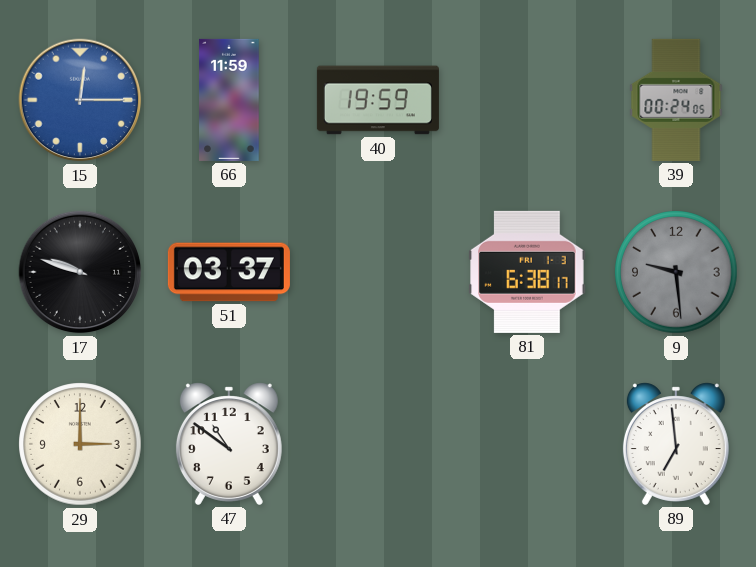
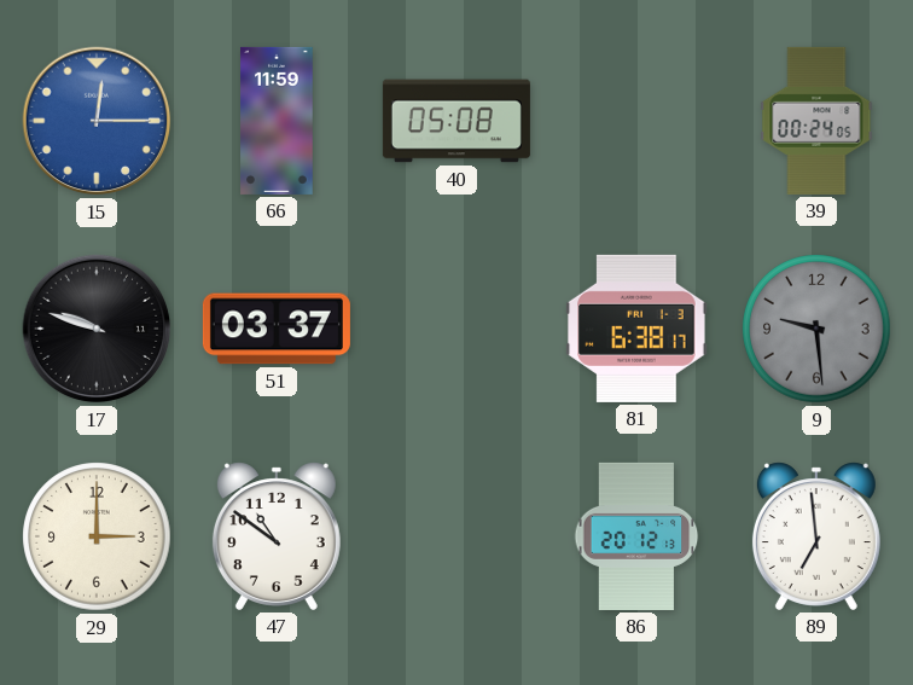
40: 19:59 -> 05:08 (456, 121)
86: none -> 20:12 (636, 536)
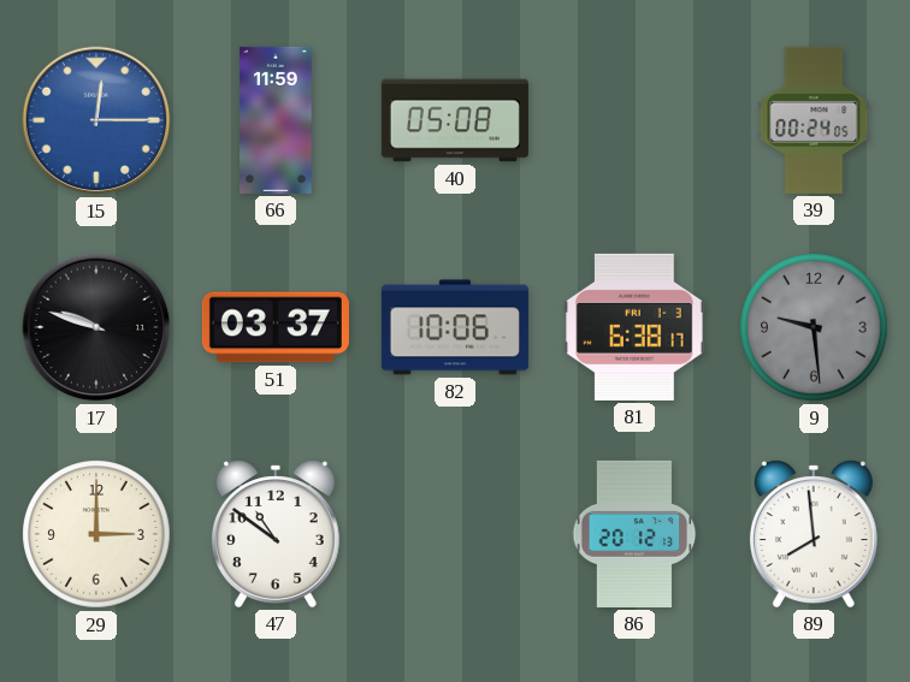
82: none -> 10:06 (455, 327)
89: 6:59 -> 7:59 (814, 534)
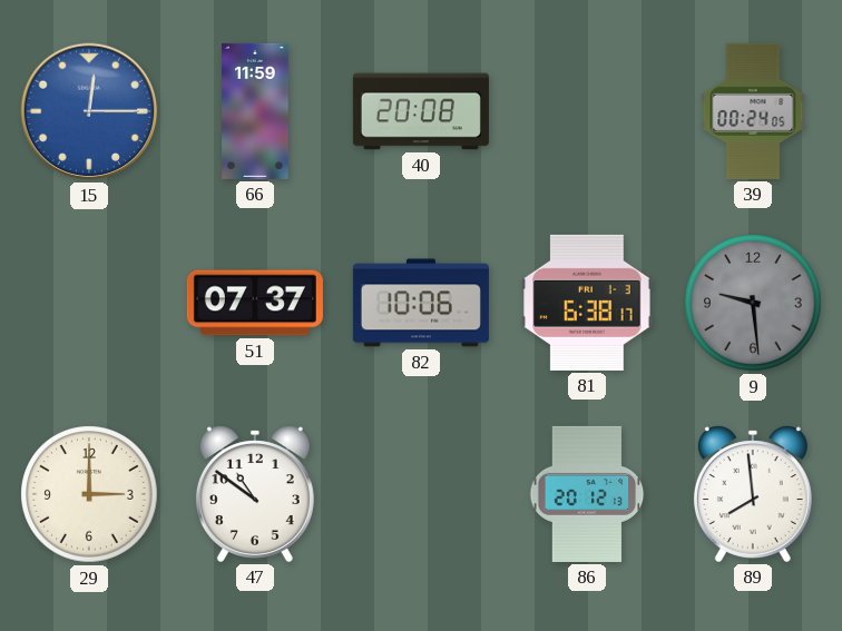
40: 05:08 -> 20:08 (421, 111)
17: 9:48 -> none (96, 327)
51: 03:37 -> 07:37 (255, 303)
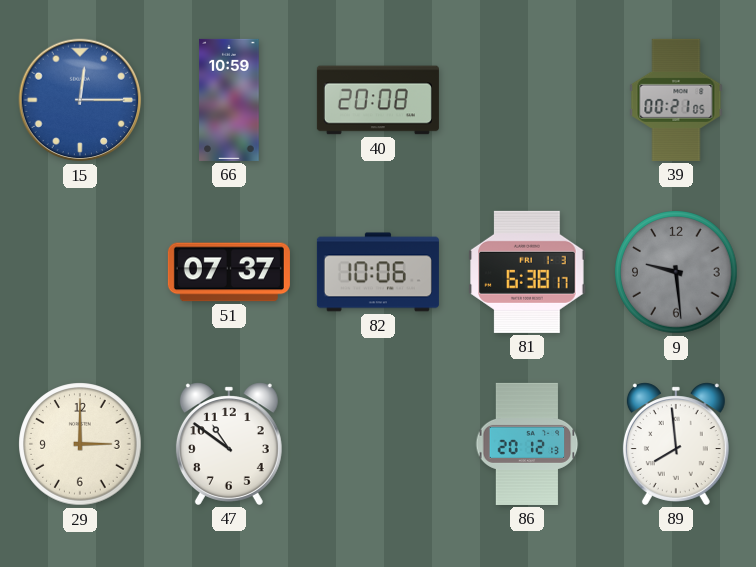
66: 11:59 -> 10:59 (229, 100)
39: 00:24 -> 00:21 (676, 100)
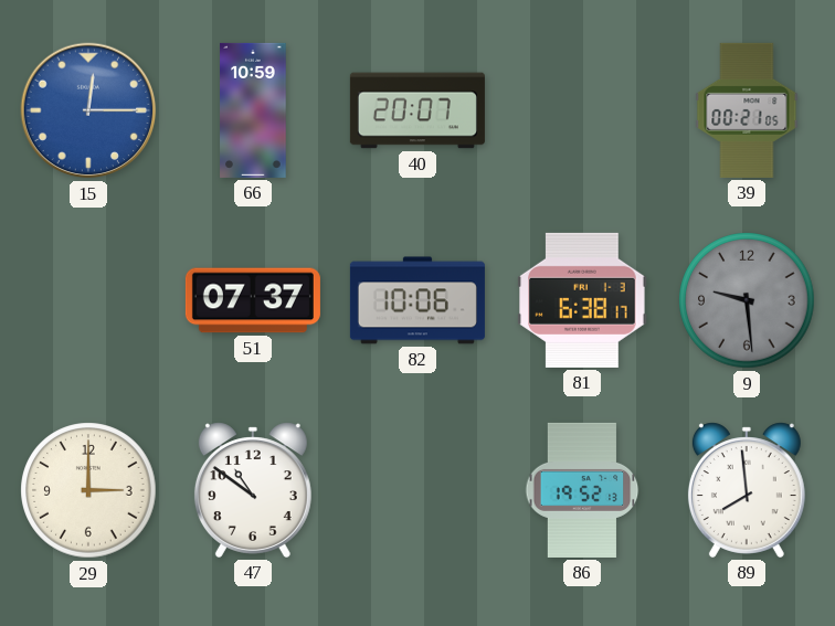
40: 20:08 -> 20:07 (417, 110)
86: 20:12 -> 19:52 (582, 490)
